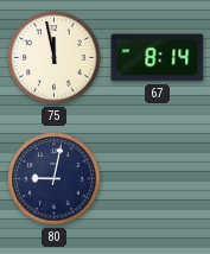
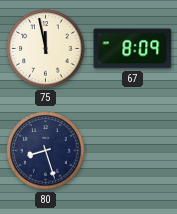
67: 8:14 -> 8:09 (133, 49)
80: 9:02 -> 8:27 (46, 151)
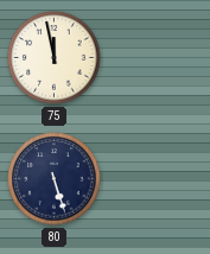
67: 8:09 -> none (133, 49)
80: 8:27 -> 5:27 (55, 179)
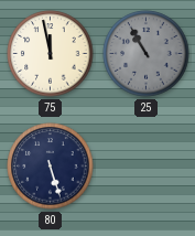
25: none -> 10:55 (147, 54)
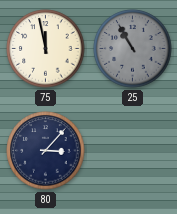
80: 5:27 -> 3:07 (46, 151)
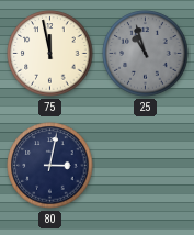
25: 10:55 -> 10:57 (146, 54)
80: 3:07 -> 3:02 (50, 166)
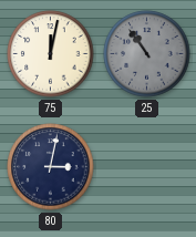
75: 11:58 -> 12:02 (51, 54)
25: 10:57 -> 10:54 (147, 54)
